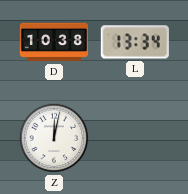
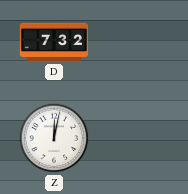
D: 10:38 -> 7:32 (53, 42)
L: 13:34 -> none (135, 42)
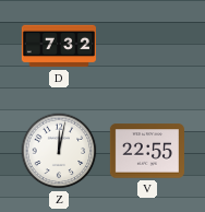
V: none -> 22:55 (147, 151)
